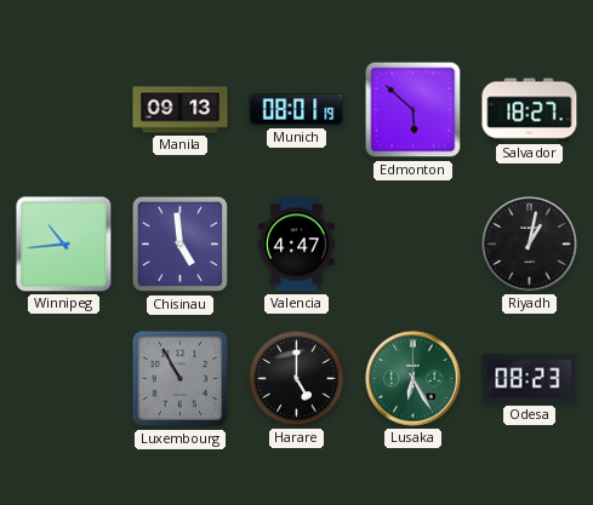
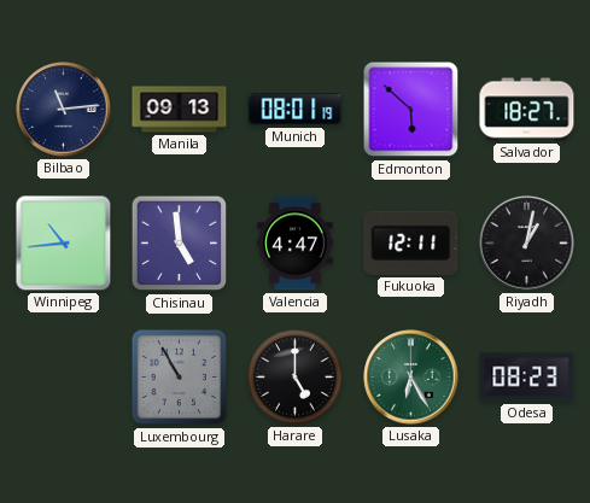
Bilbao: none -> 11:14 (64, 110)
Fukuoka: none -> 12:11 (411, 242)
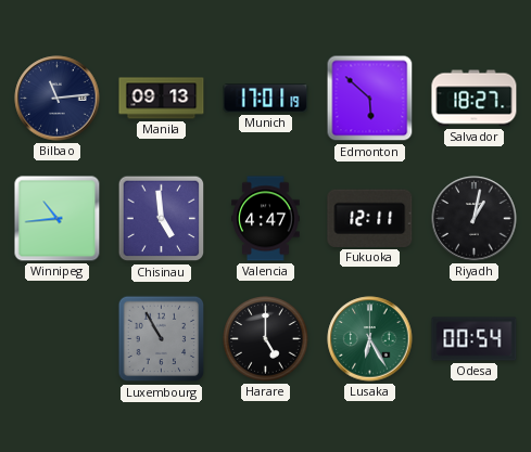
Munich: 08:01 -> 17:01 (266, 99)
Odesa: 08:23 -> 00:54 (475, 339)
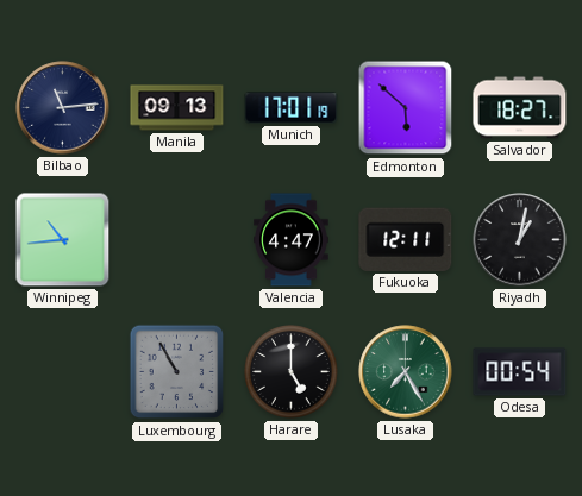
Chisinau: 4:59 -> none (162, 219)
Lusaka: 6:25 -> 7:25 (406, 372)
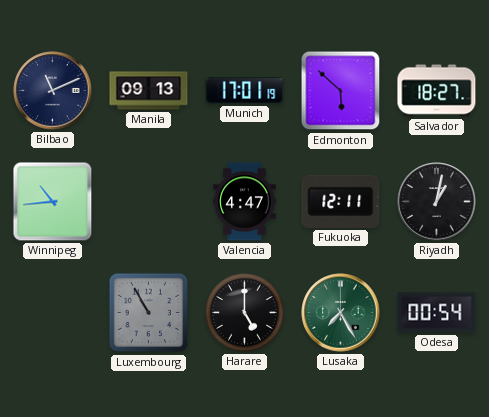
Bilbao: 11:14 -> 11:11 (53, 91)
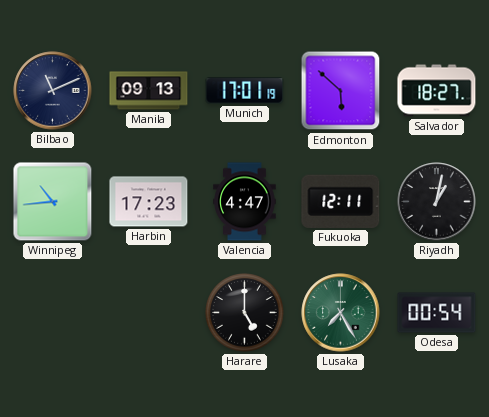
Harbin: none -> 17:23 (149, 202)
Luxembourg: 10:55 -> none (149, 313)
